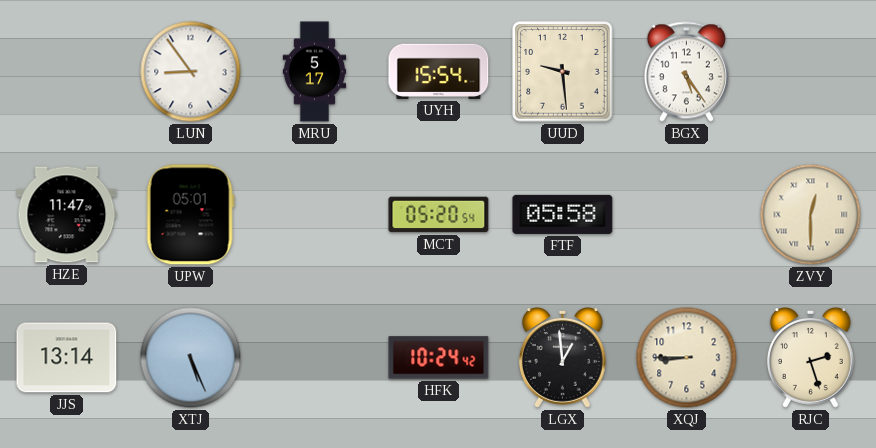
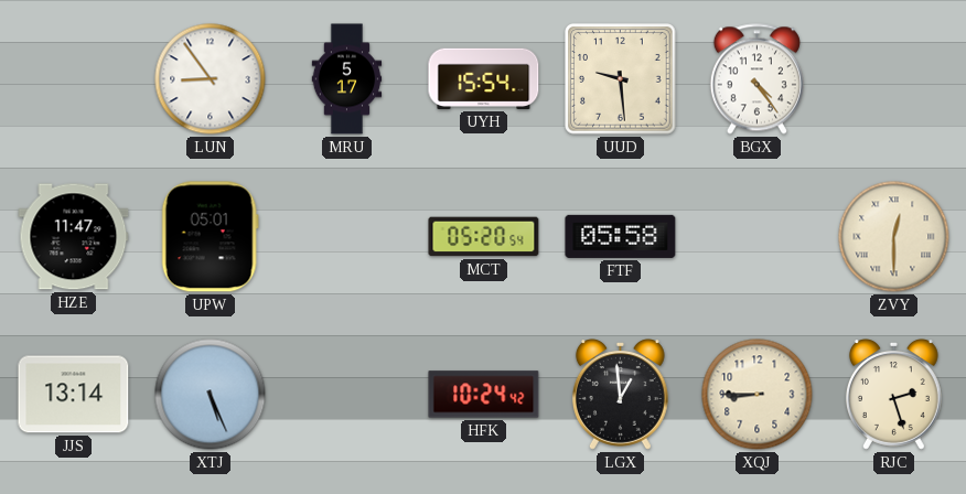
BGX: 5:24 -> 4:24 (756, 79)
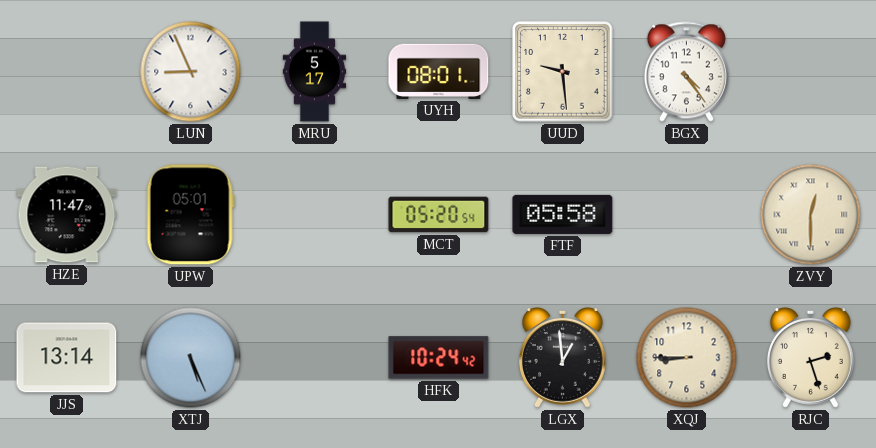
LUN: 8:54 -> 8:56 (191, 72)
UYH: 15:54 -> 08:01 (439, 71)
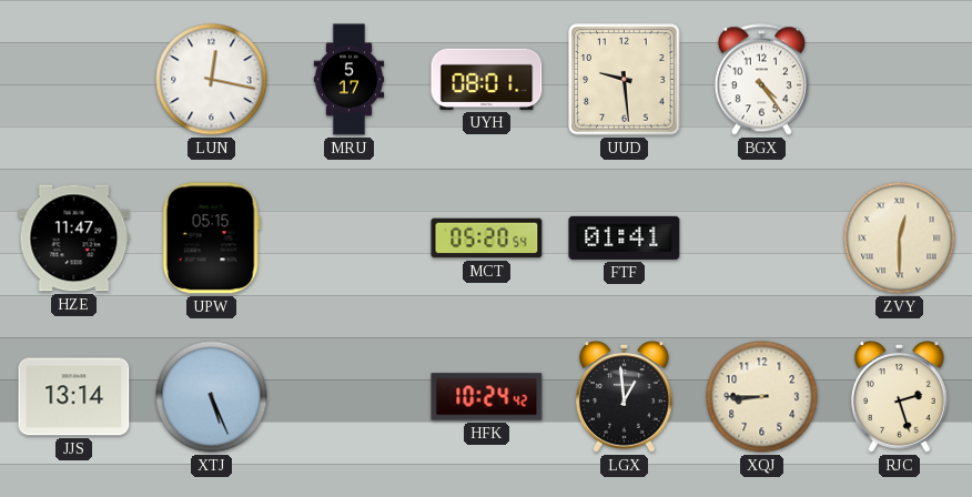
LUN: 8:56 -> 12:17 (212, 80)
UPW: 05:01 -> 05:15 (211, 239)
FTF: 05:58 -> 01:41 (625, 237)
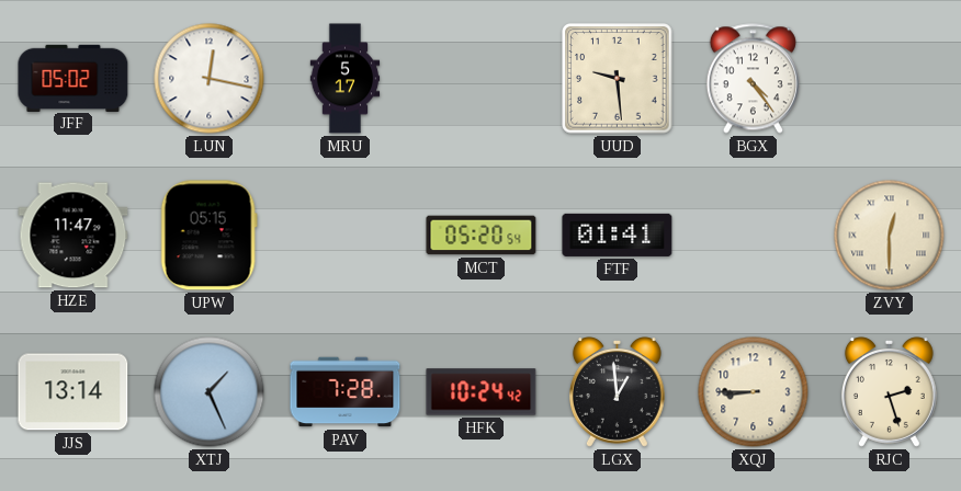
JFF: none -> 05:02 (74, 78)
UYH: 08:01 -> none (487, 79)
XTJ: 5:26 -> 1:26 (210, 392)
PAV: none -> 7:28 (346, 392)
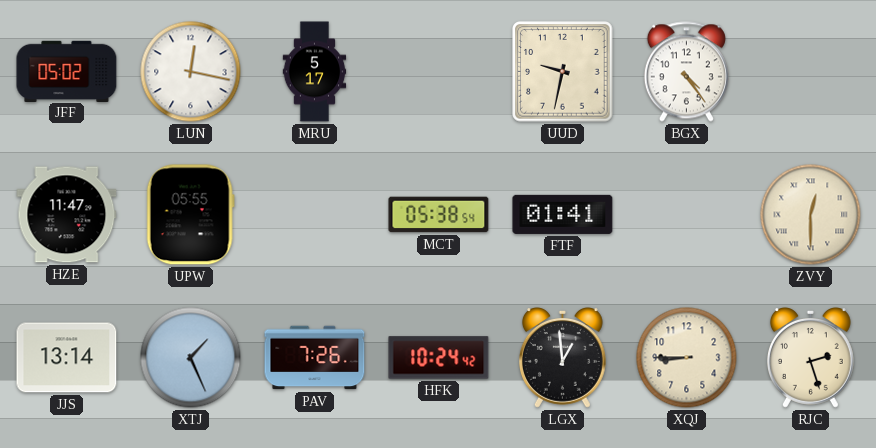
UUD: 9:29 -> 9:32 (563, 72)
UPW: 05:15 -> 05:55 (190, 215)
MCT: 05:20 -> 05:38 (439, 215)
PAV: 7:28 -> 7:26 (315, 358)
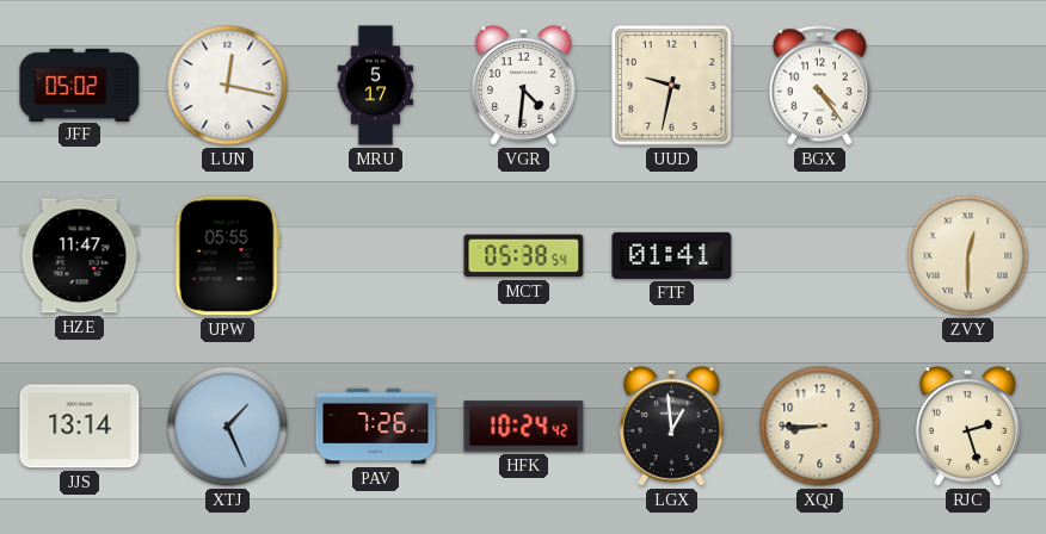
VGR: none -> 4:31 (523, 86)
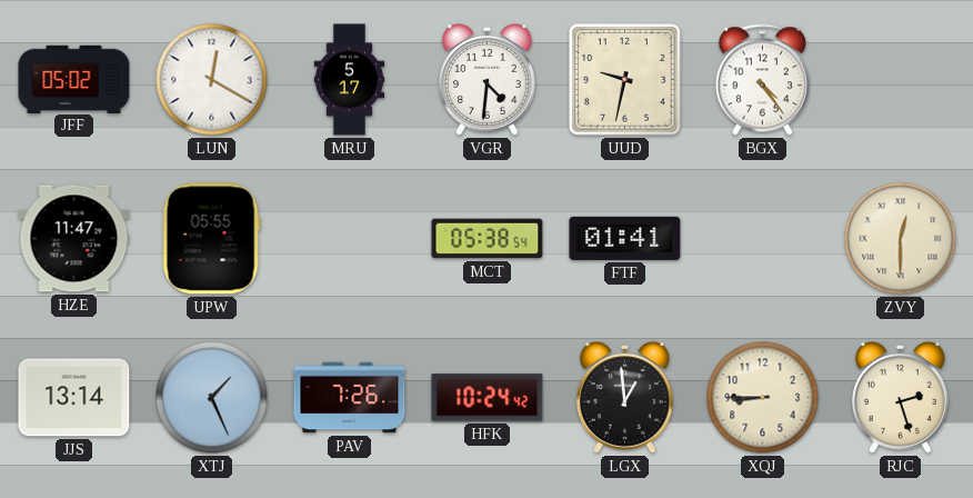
LUN: 12:17 -> 12:20 (212, 80)
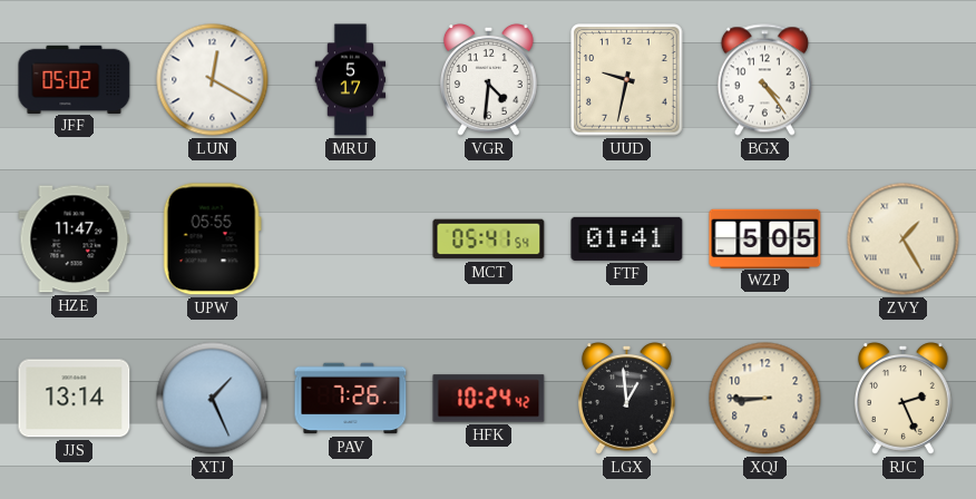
MCT: 05:38 -> 05:41 (489, 239)
WZP: none -> 5:05 (765, 238)
ZVY: 12:30 -> 1:25 (904, 239)
RJC: 2:27 -> 2:26 (902, 399)
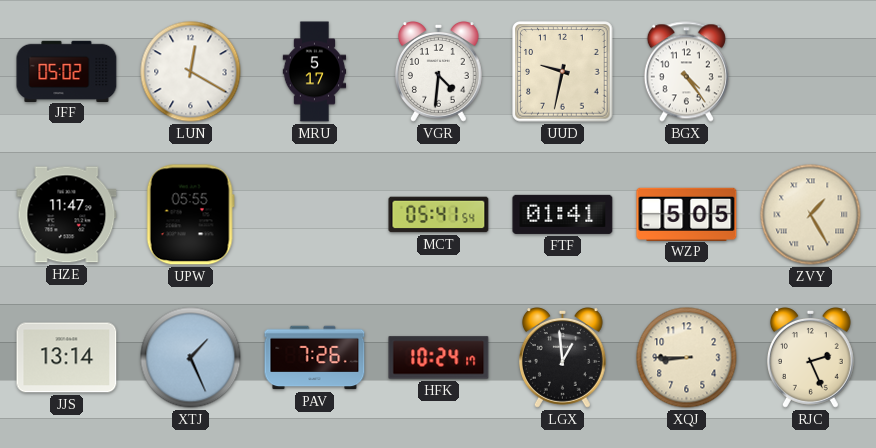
HFK: 10:24:42 -> 10:24:17 (439, 358)
